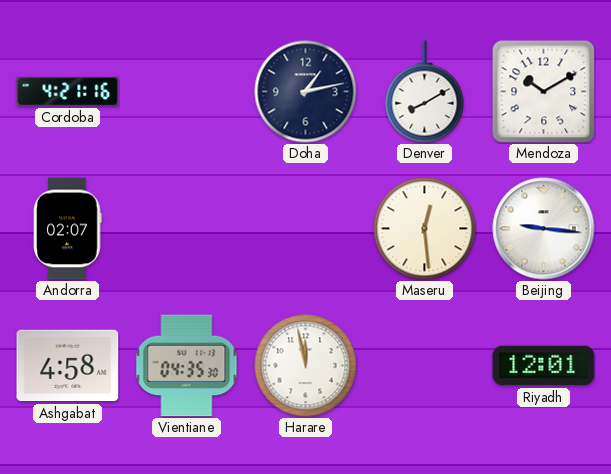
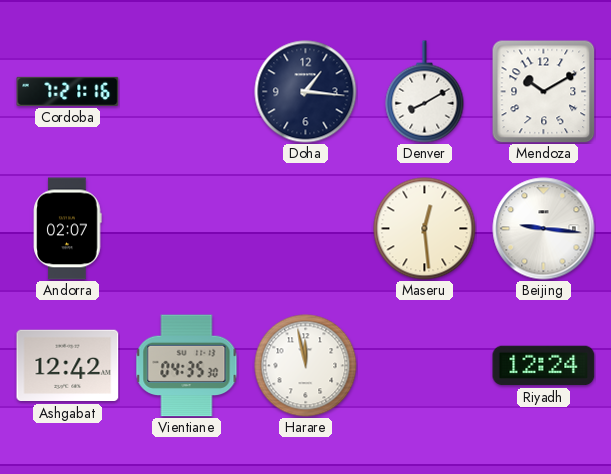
Cordoba: 4:21 -> 7:21 (68, 91)
Doha: 1:13 -> 1:16 (306, 92)
Ashgabat: 4:58 -> 12:42 (68, 366)
Riyadh: 12:01 -> 12:24 (544, 366)
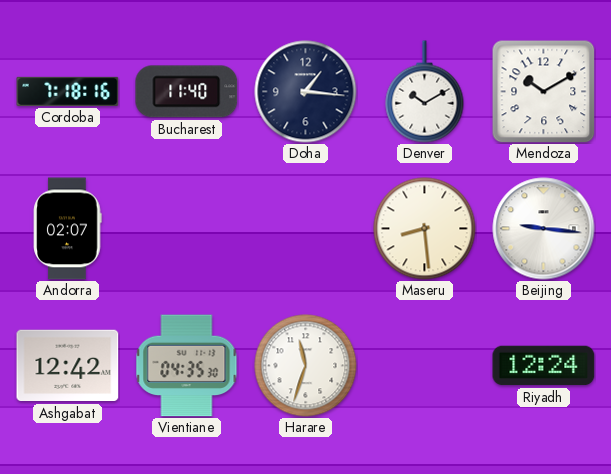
Cordoba: 7:21 -> 7:18 (68, 91)
Bucharest: none -> 11:40 (187, 92)
Denver: 8:10 -> 10:10 (425, 92)
Maseru: 12:29 -> 8:29 (425, 229)
Harare: 11:58 -> 11:33 (306, 366)
